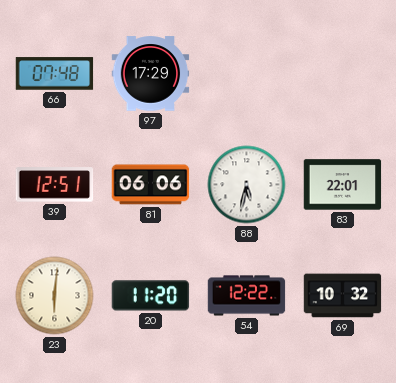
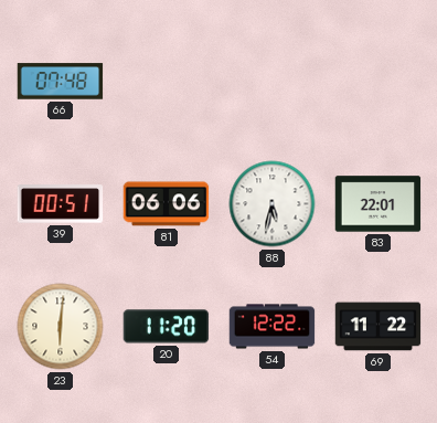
97: 17:29 -> none (151, 74)
39: 12:51 -> 00:51 (61, 204)
69: 10:32 -> 11:22 (379, 327)
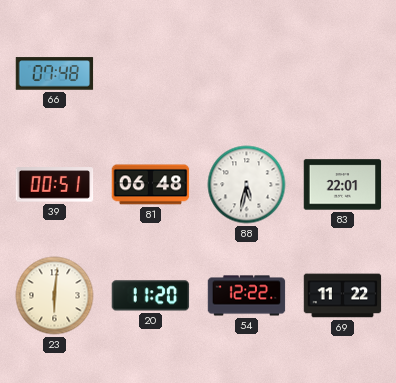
81: 06:06 -> 06:48 (151, 185)
